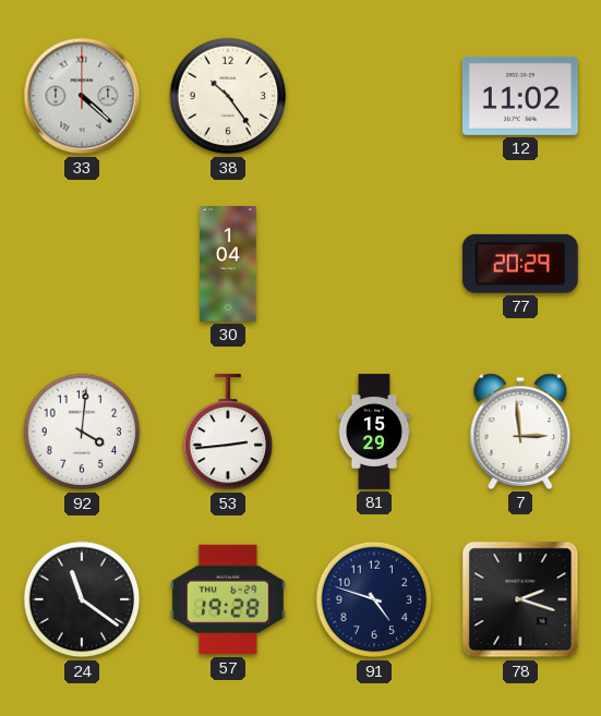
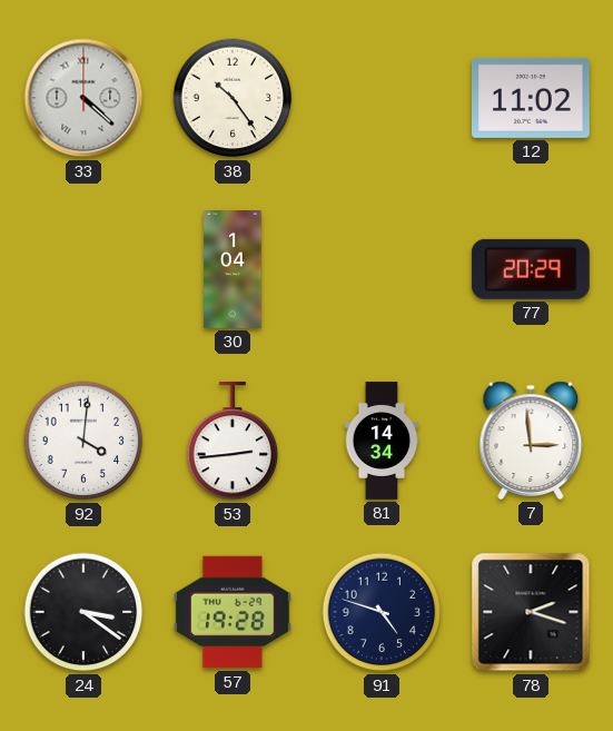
81: 15:29 -> 14:34 (382, 441)
24: 11:21 -> 3:21 (83, 612)
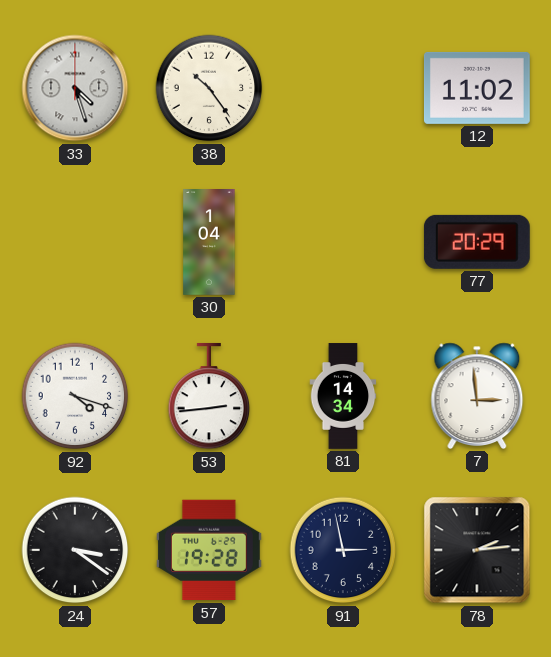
33: 4:22 -> 4:27 (75, 88)
92: 4:01 -> 4:18 (75, 396)
91: 4:48 -> 2:58 (343, 550)
78: 2:18 -> 2:14 (477, 550)
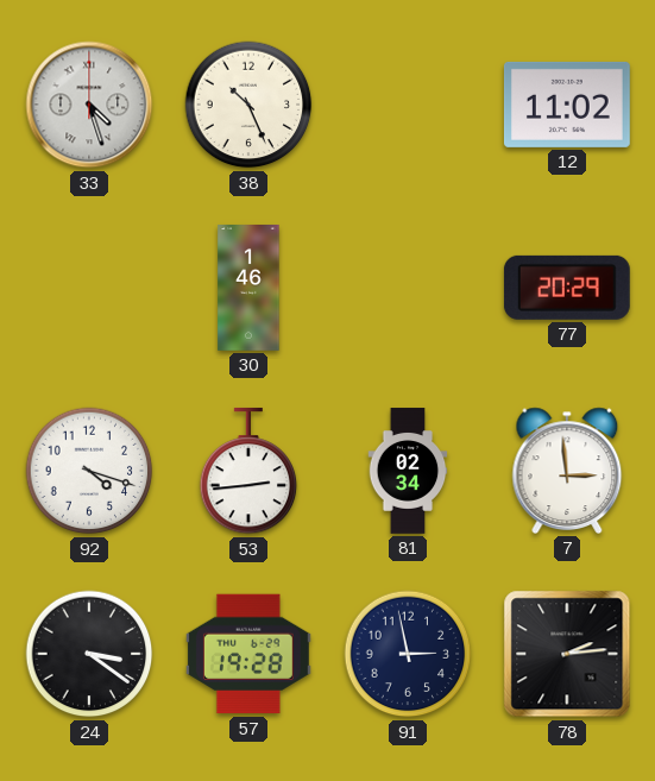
38: 10:24 -> 10:26 (248, 105)
30: 1:04 -> 1:46 (248, 289)
81: 14:34 -> 02:34 (408, 471)
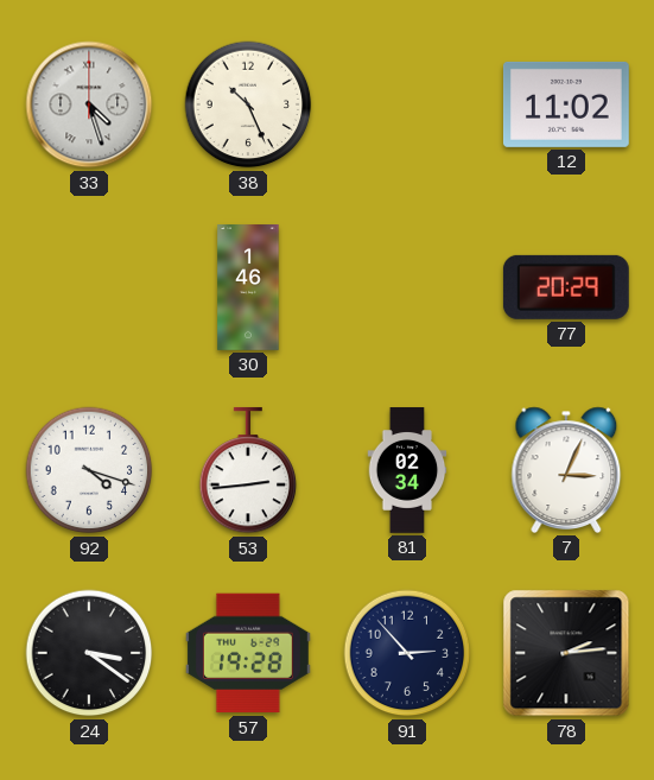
7: 2:59 -> 3:04 (566, 470)
91: 2:58 -> 2:53 (407, 653)
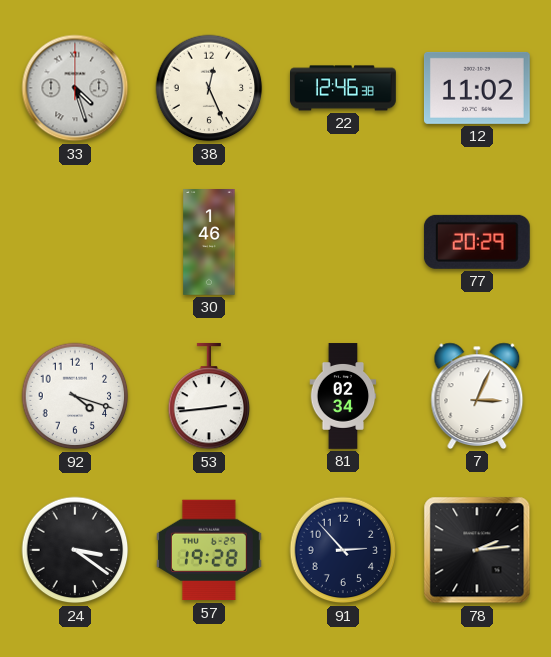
38: 10:26 -> 12:26 (209, 88)
22: none -> 12:46 (344, 88)
